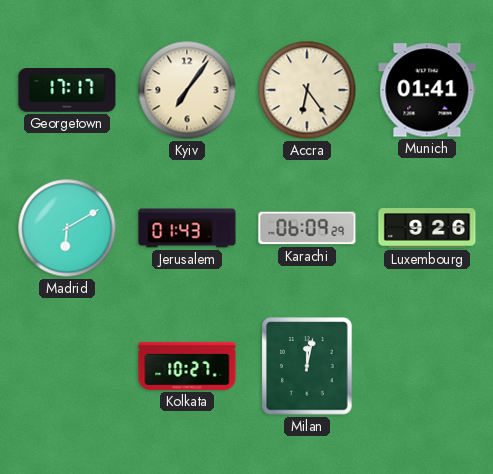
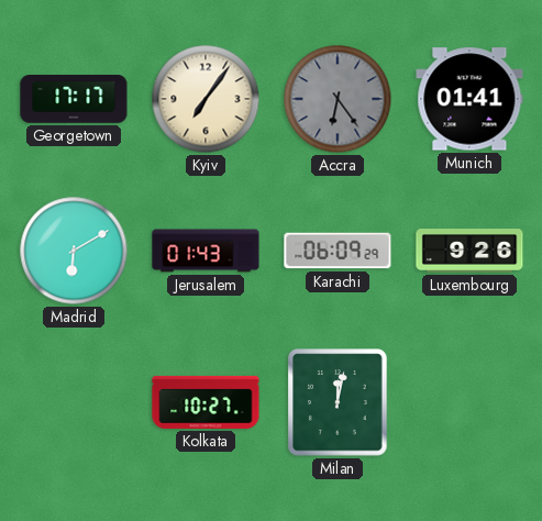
Accra dial: cream -> grey (338, 99)
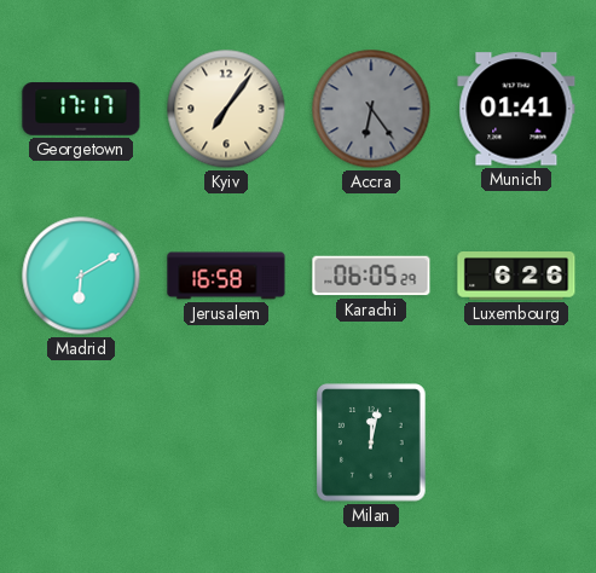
Jerusalem: 01:43 -> 16:58 (226, 276)
Karachi: 06:09 -> 06:05 (371, 276)
Luxembourg: 9:26 -> 6:26 (516, 277)
Kolkata: 10:27 -> none (206, 402)
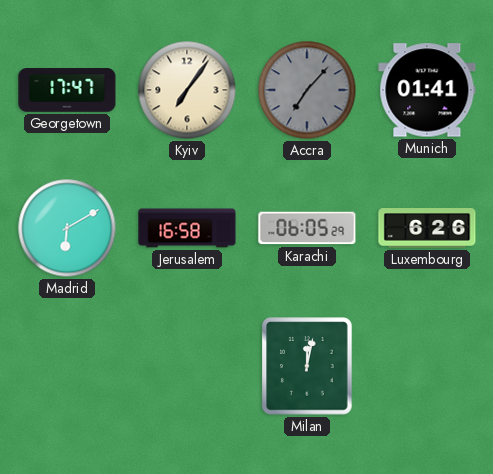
Georgetown: 17:17 -> 17:47 (67, 90)
Accra: 6:24 -> 7:07 (307, 90)
